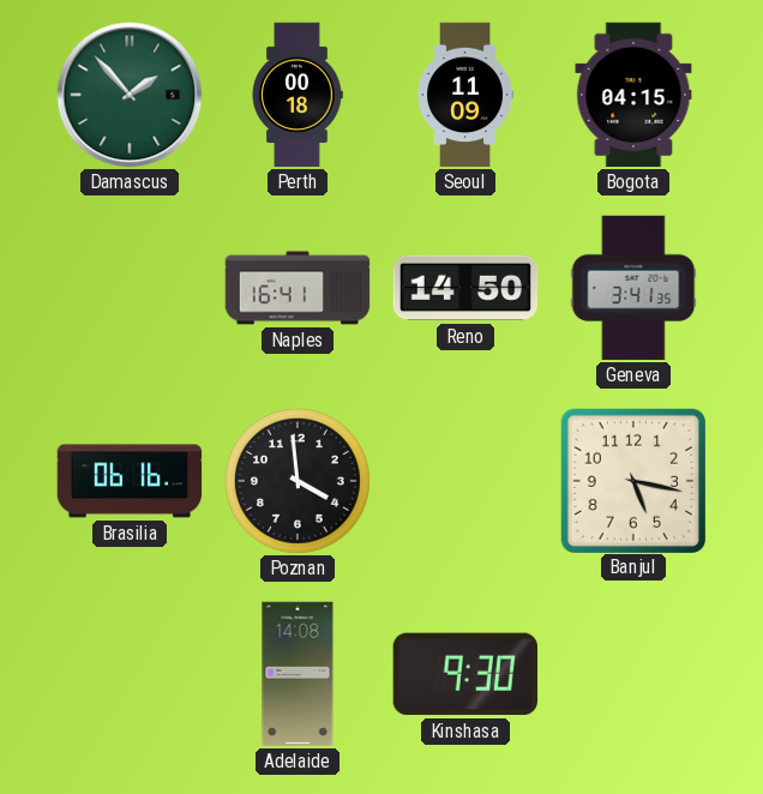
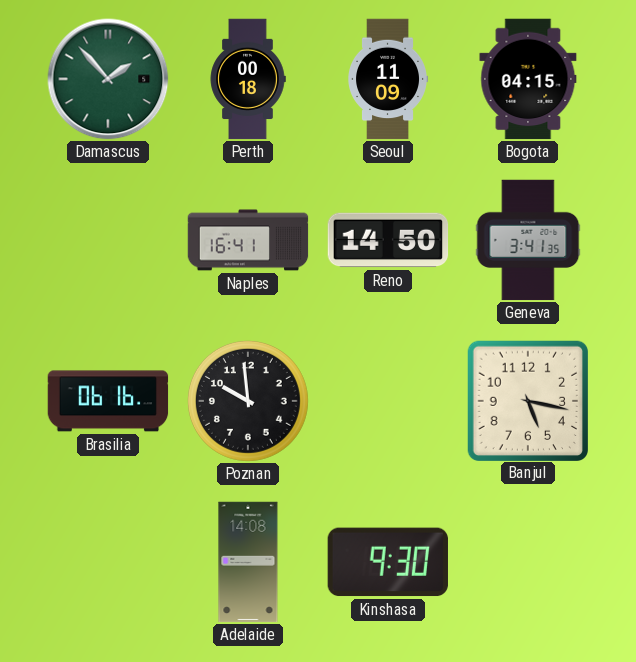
Poznan: 3:59 -> 9:59 (248, 401)
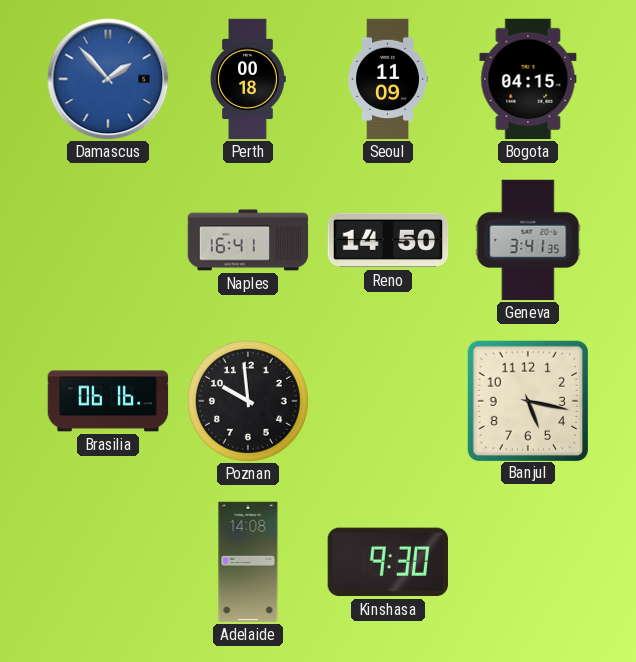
Damascus dial: green -> blue (108, 79)
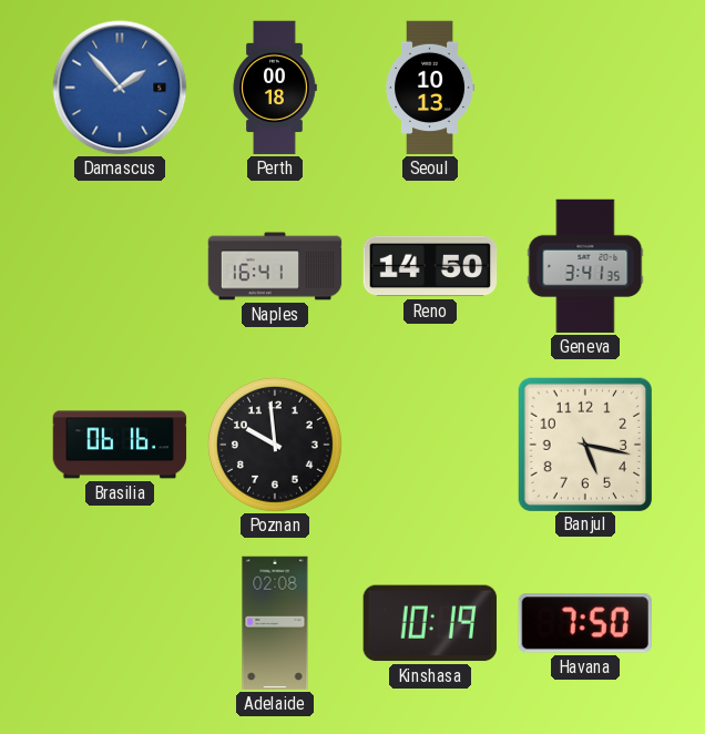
Seoul: 11:09 -> 10:13 (430, 88)
Bogota: 04:15 -> none (528, 79)
Adelaide: 14:08 -> 02:08 (275, 623)
Kinshasa: 9:30 -> 10:19 (429, 623)
Havana: none -> 7:50 (585, 623)
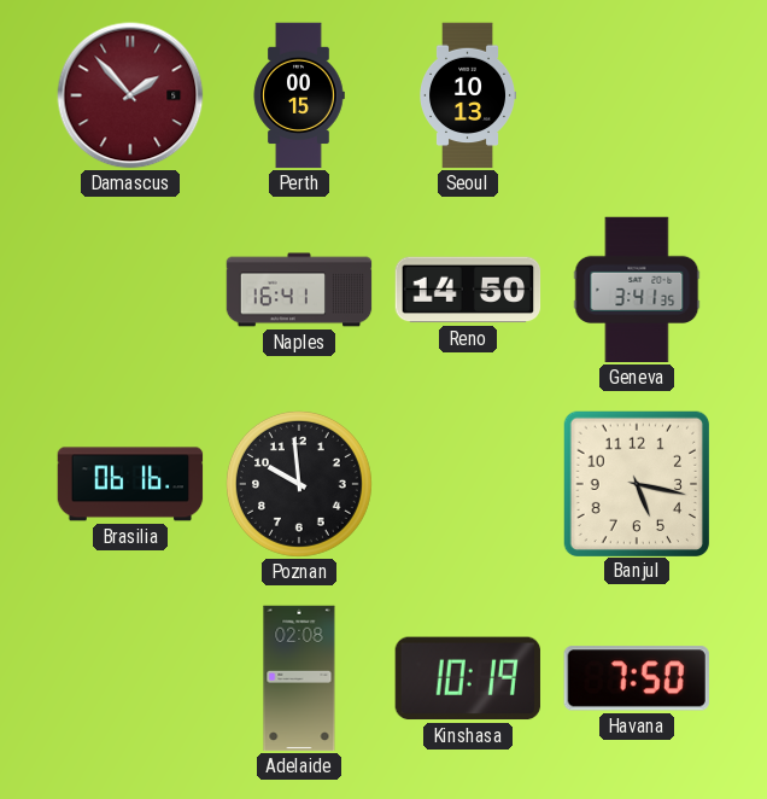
Damascus dial: blue -> burgundy (130, 95)
Perth: 00:18 -> 00:15 (299, 95)
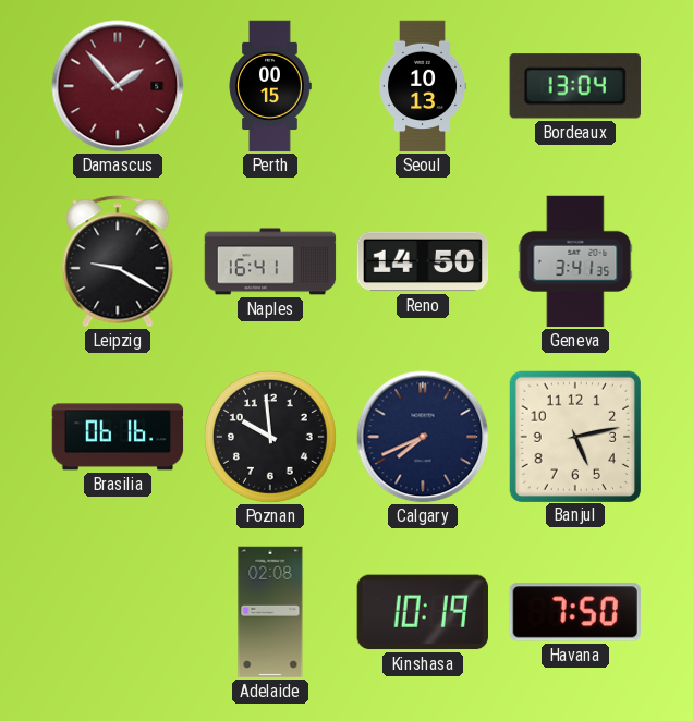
Bordeaux: none -> 13:04 (575, 86)
Leipzig: none -> 9:20 (118, 261)
Calgary: none -> 7:41 (423, 437)
Banjul: 5:17 -> 5:13 (574, 436)
